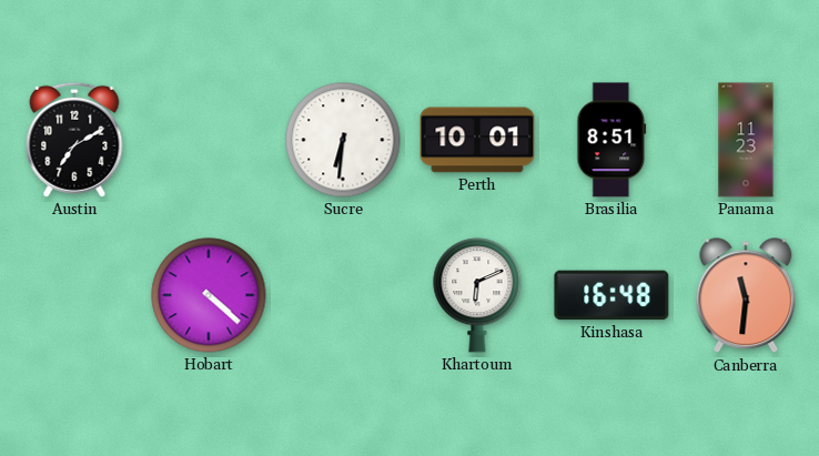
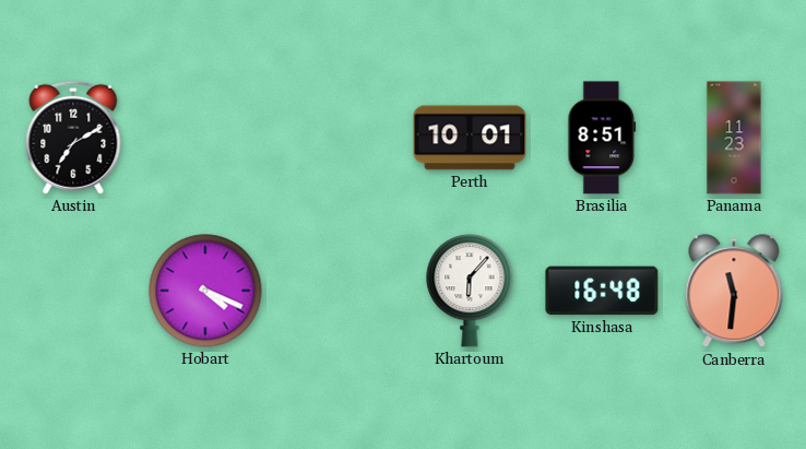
Sucre: 6:31 -> none (343, 140)
Hobart: 4:22 -> 4:19 (205, 291)
Khartoum: 6:11 -> 6:07 (470, 291)
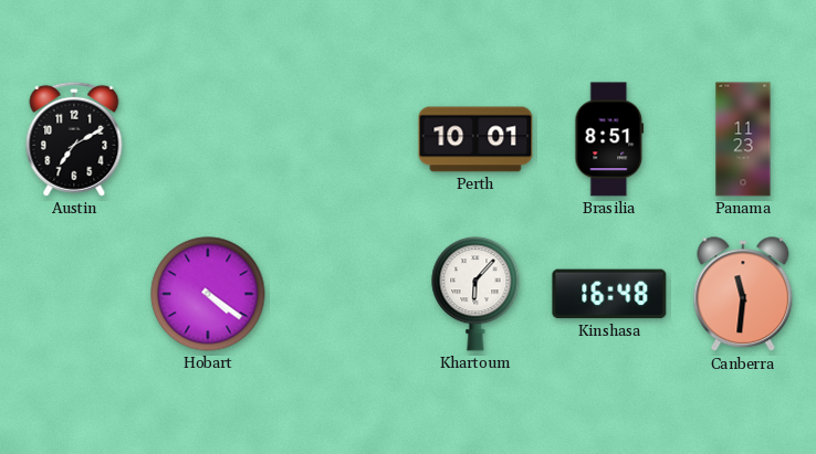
Hobart: 4:19 -> 4:21 (208, 294)
